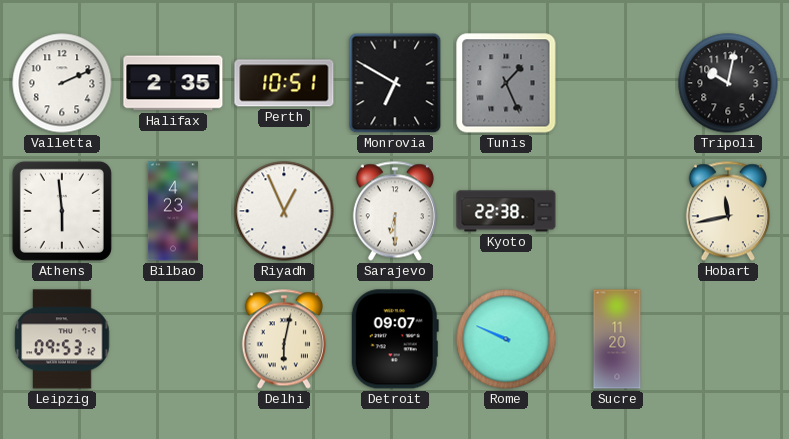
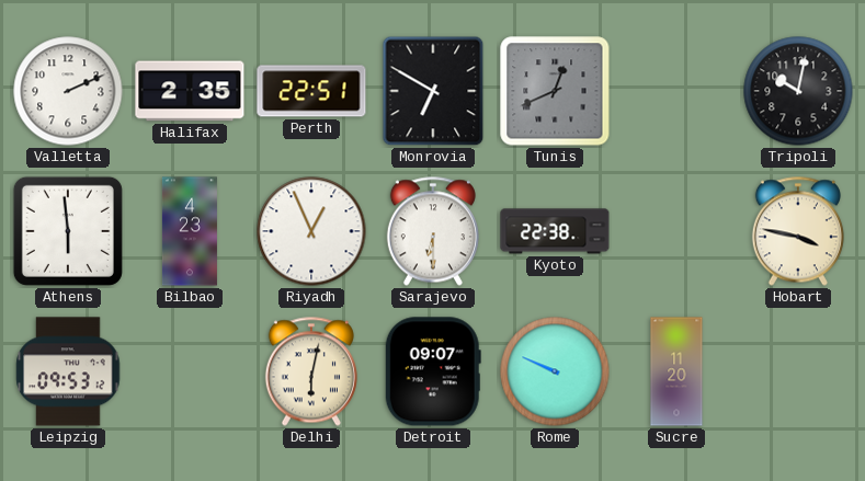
Perth: 10:51 -> 22:51 (311, 91)
Tunis: 1:26 -> 12:41 (555, 91)
Hobart: 11:43 -> 3:47 (798, 231)
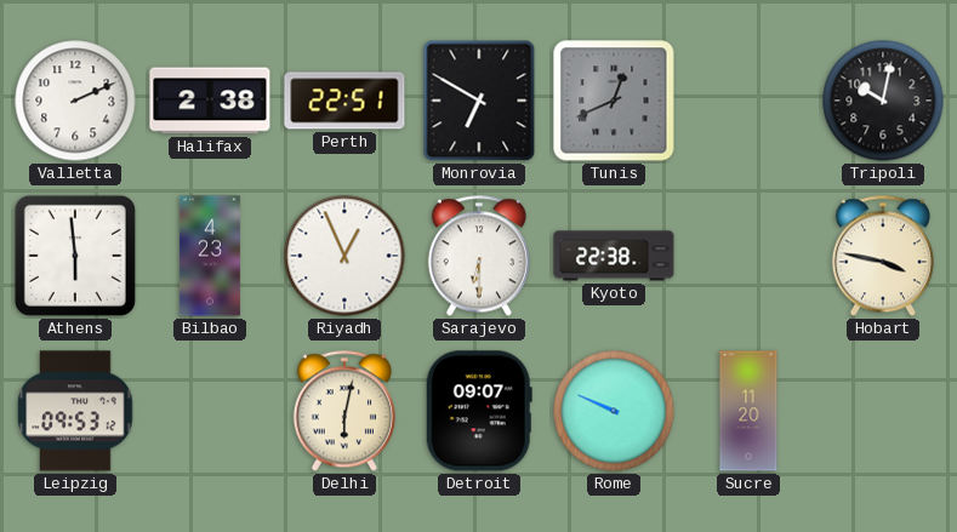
Halifax: 2:35 -> 2:38 (210, 101)
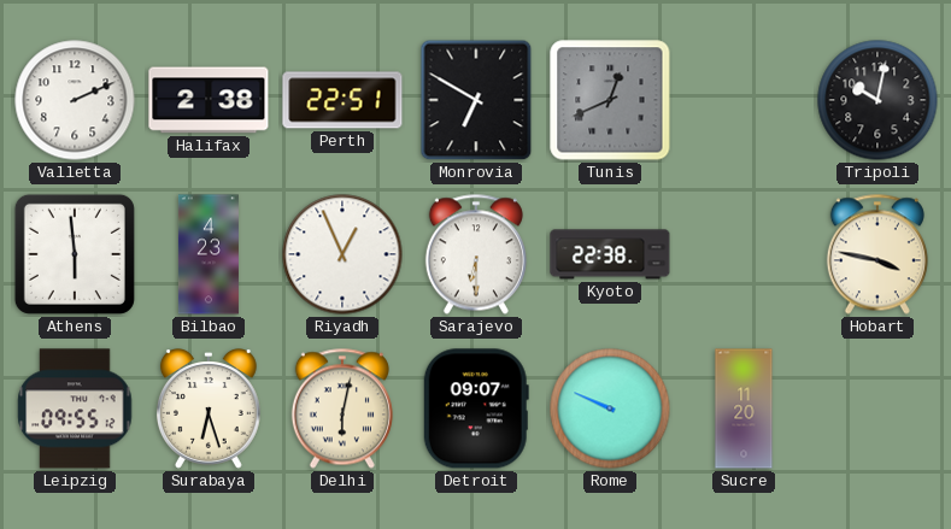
Leipzig: 09:53 -> 09:55 (75, 408)
Surabaya: none -> 6:27 (209, 408)
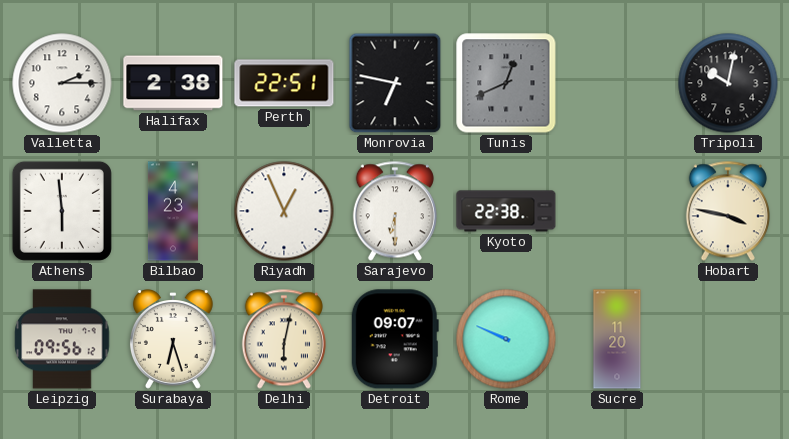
Valletta: 2:11 -> 2:15 (62, 83)
Monrovia: 6:50 -> 6:47 (395, 83)
Leipzig: 09:55 -> 09:56 (62, 339)
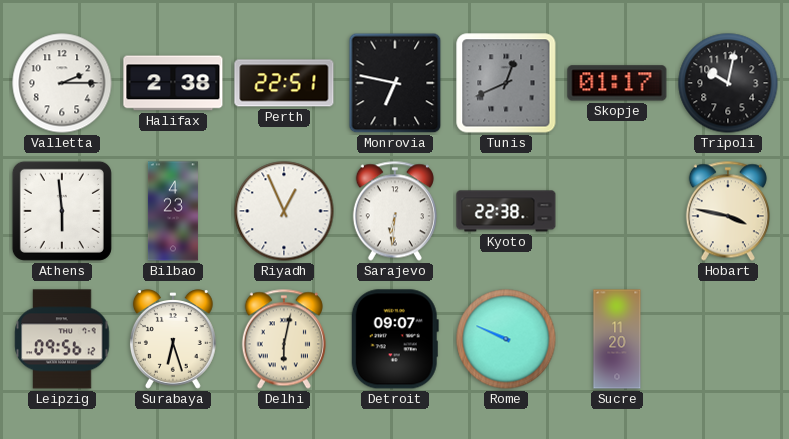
Skopje: none -> 01:17 (617, 83)
Sarajevo: 6:30 -> 6:31 (395, 211)
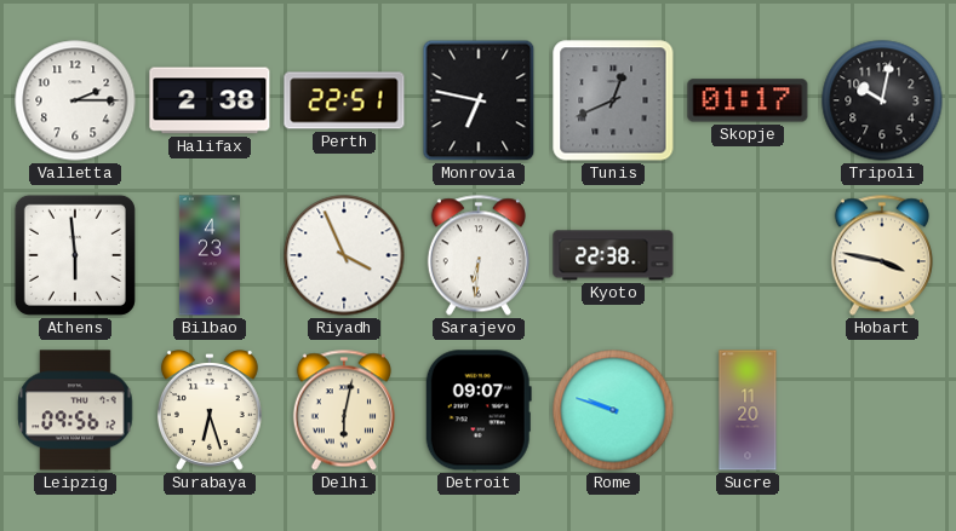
Riyadh: 12:56 -> 3:56 (344, 255)
Rome: 9:49 -> 9:48 (613, 410)
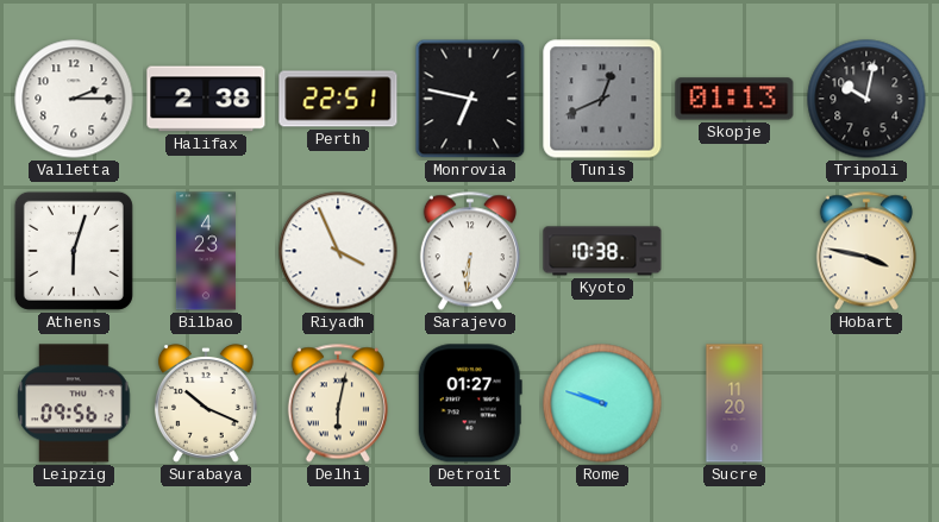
Skopje: 01:17 -> 01:13 (734, 99)
Athens: 5:59 -> 6:03 (74, 251)
Kyoto: 22:38 -> 10:38 (602, 251)
Surabaya: 6:27 -> 10:19 (206, 403)
Detroit: 09:07 -> 01:27 (470, 403)
